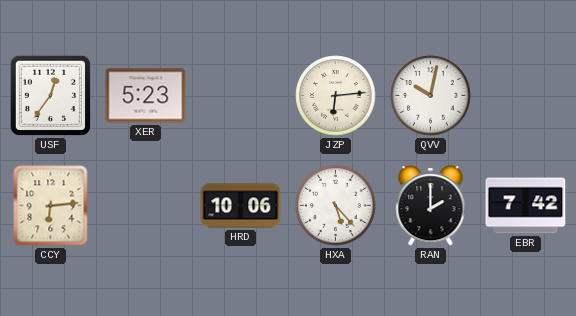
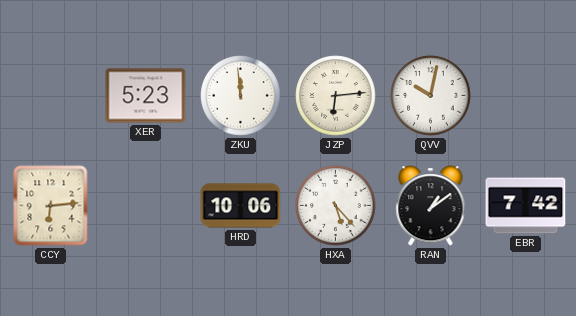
USF: 12:36 -> none (50, 95)
ZKU: none -> 11:59 (241, 96)
RAN: 2:00 -> 1:09 (431, 206)
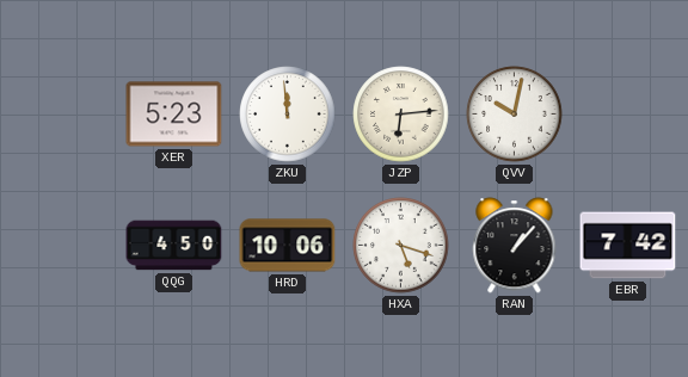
CCY: 6:14 -> none (51, 206)
QQG: none -> 4:50 (174, 246)
HXA: 5:23 -> 5:18 (401, 246)
RAN: 1:09 -> 1:07 (515, 246)
